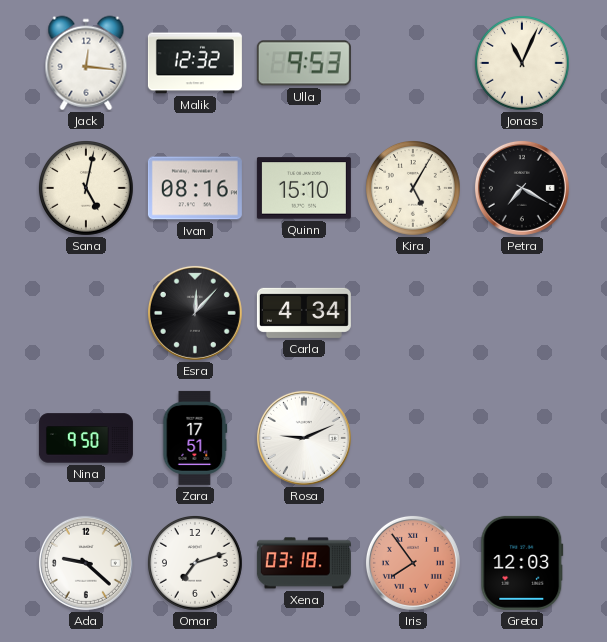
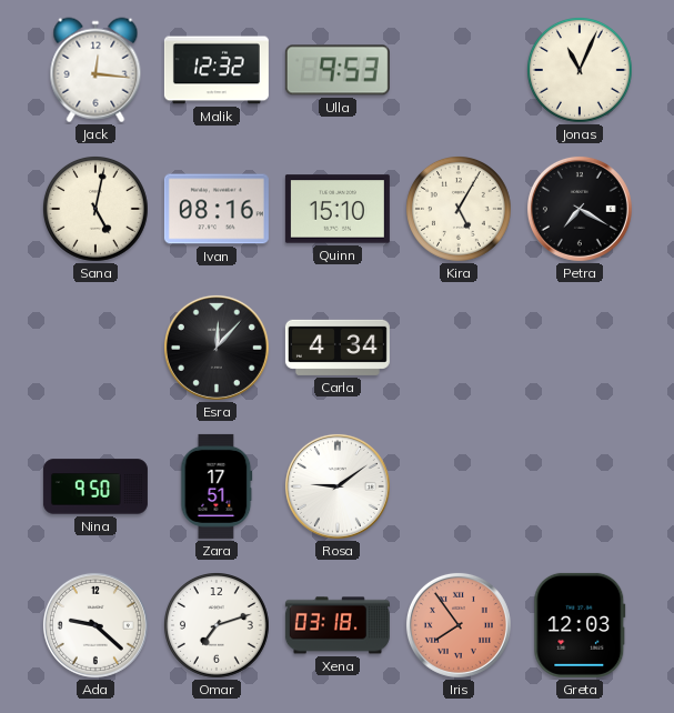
Rosa: 9:11 -> 9:09 (338, 486)
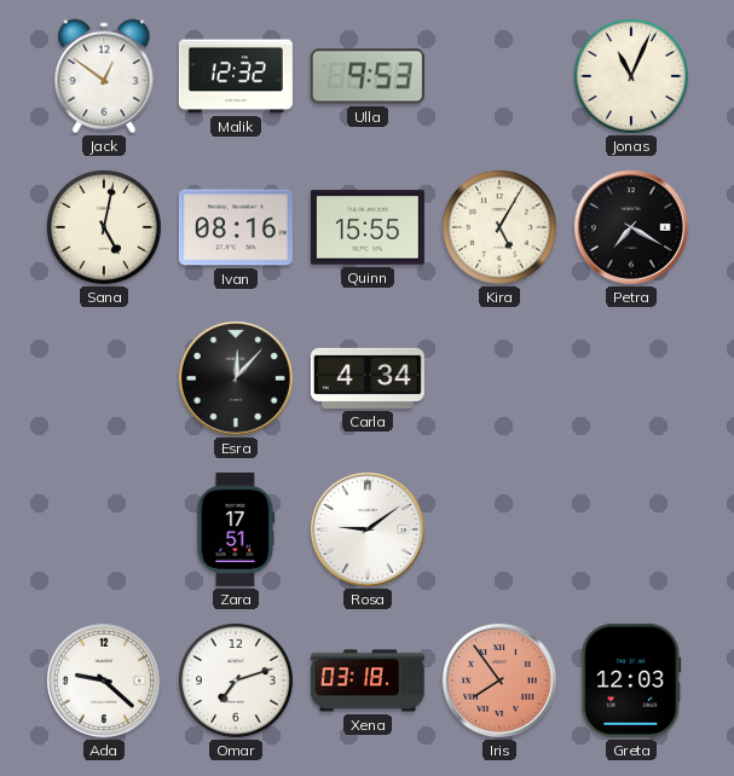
Jack: 12:16 -> 12:51 (104, 76)
Quinn: 15:10 -> 15:55 (368, 227)
Nina: 9:50 -> none (95, 486)
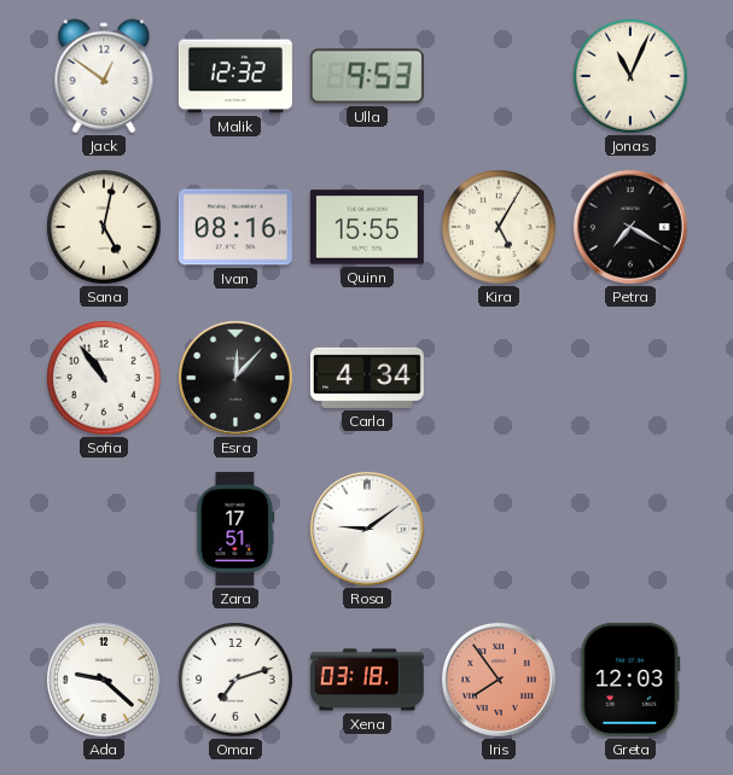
Sofia: none -> 10:54 (105, 379)
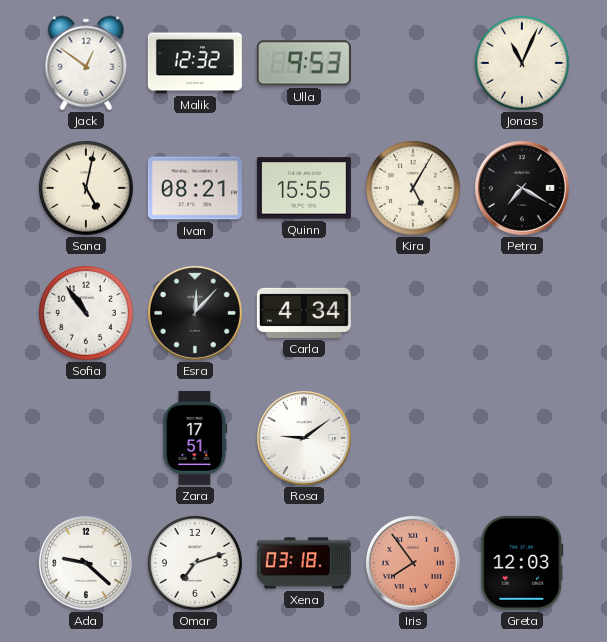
Ivan: 08:16 -> 08:21 (195, 188)
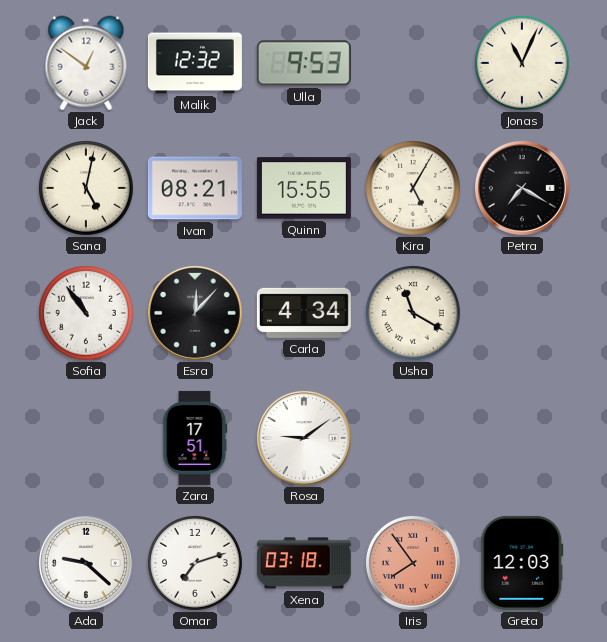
Usha: none -> 11:20 (414, 314)
